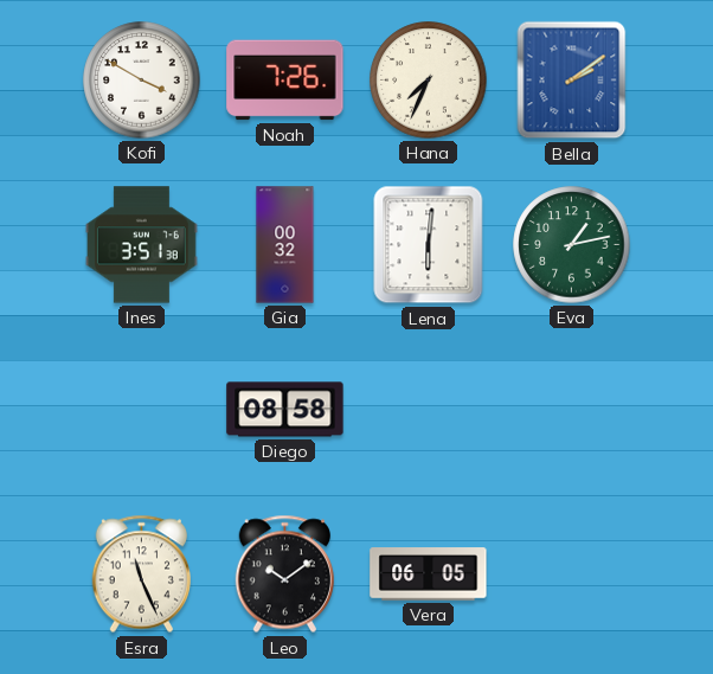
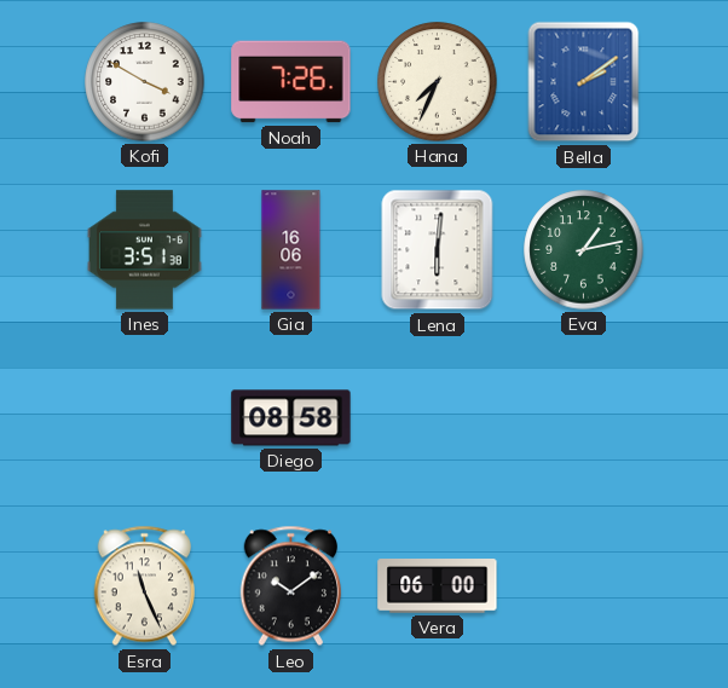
Gia: 00:32 -> 16:06 (291, 250)
Vera: 06:05 -> 06:00 (438, 586)
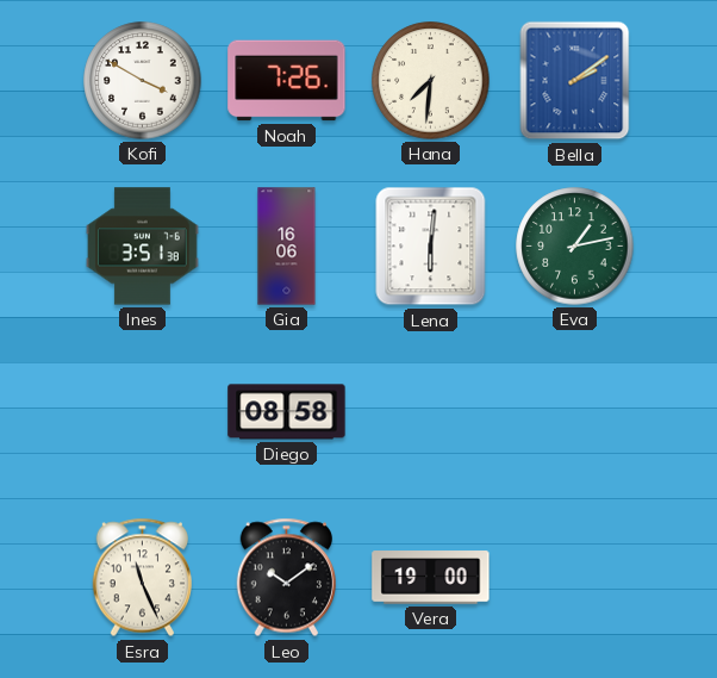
Hana: 7:34 -> 7:31 (431, 81)
Vera: 06:00 -> 19:00 (431, 578)
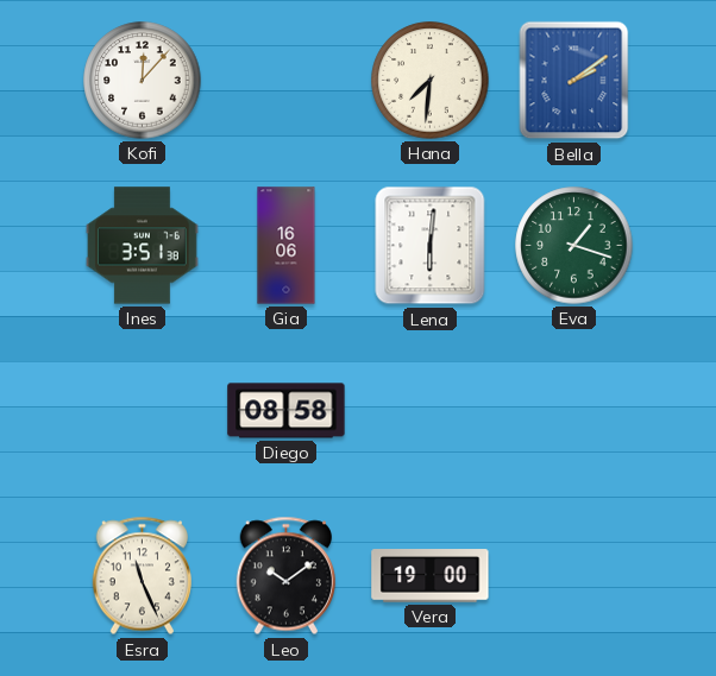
Kofi: 3:50 -> 12:07 (143, 81)
Noah: 7:26 -> none (287, 81)
Eva: 1:13 -> 1:18 (574, 246)
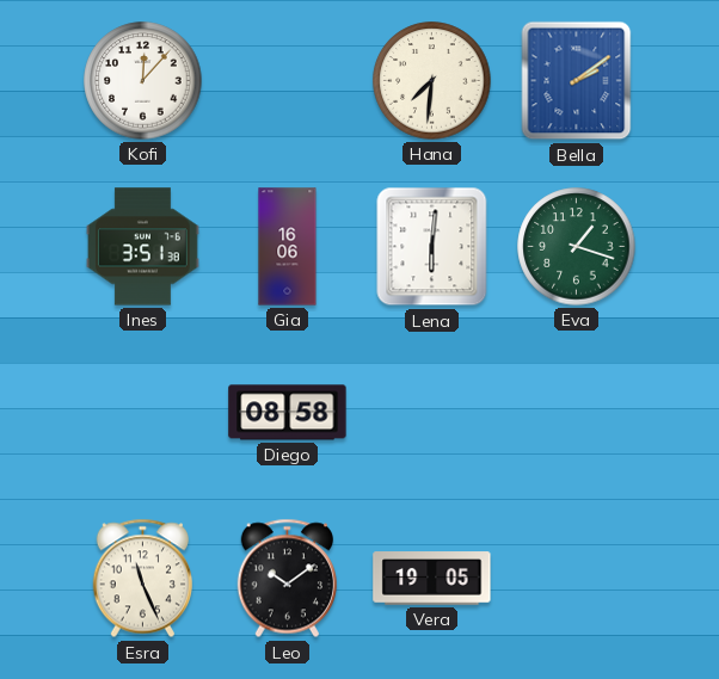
Vera: 19:00 -> 19:05 (432, 579)
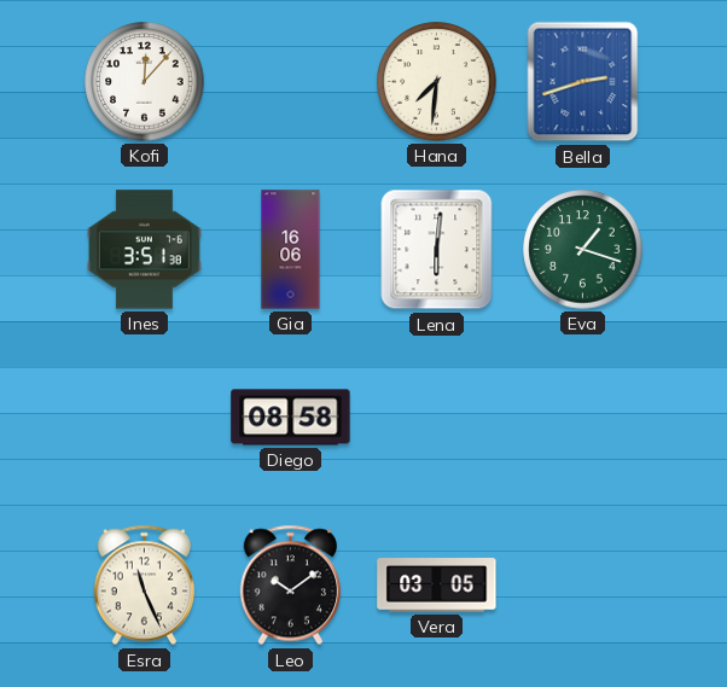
Bella: 2:09 -> 2:42 (583, 82)
Vera: 19:05 -> 03:05 (437, 586)
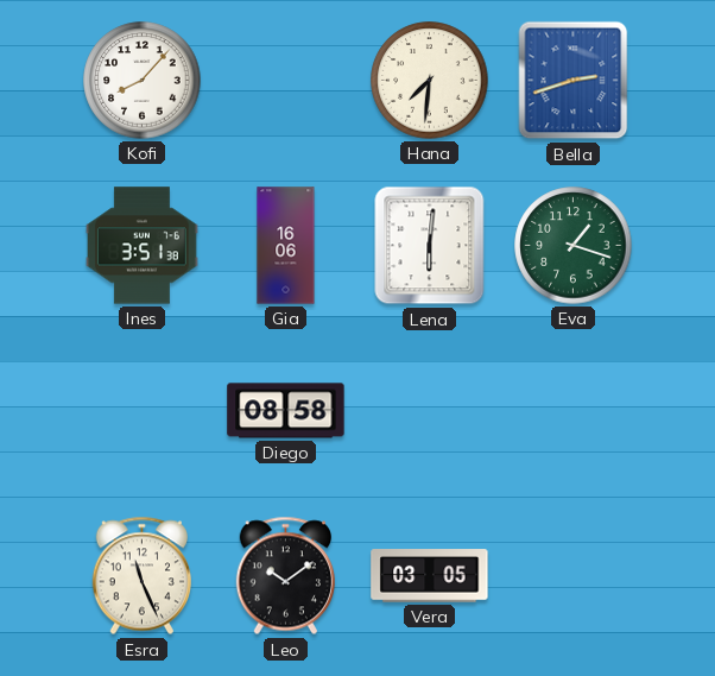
Kofi: 12:07 -> 8:07 (143, 81)
